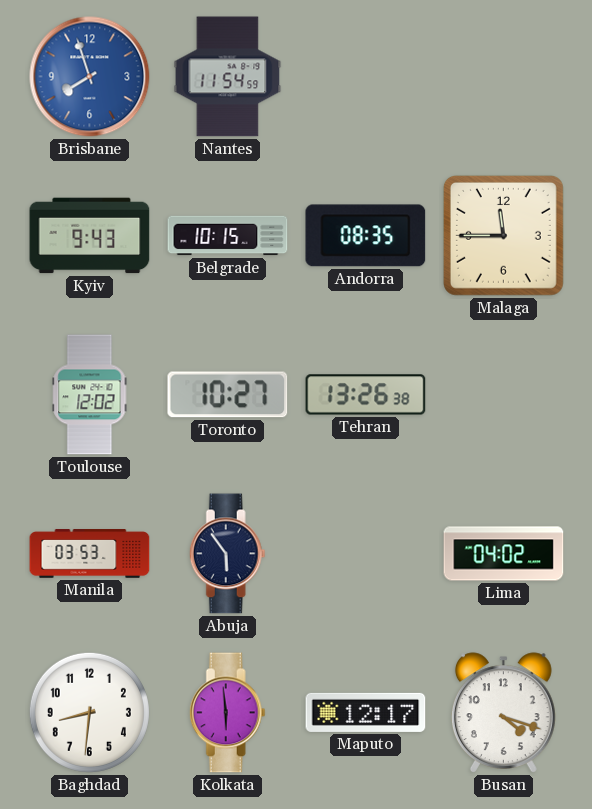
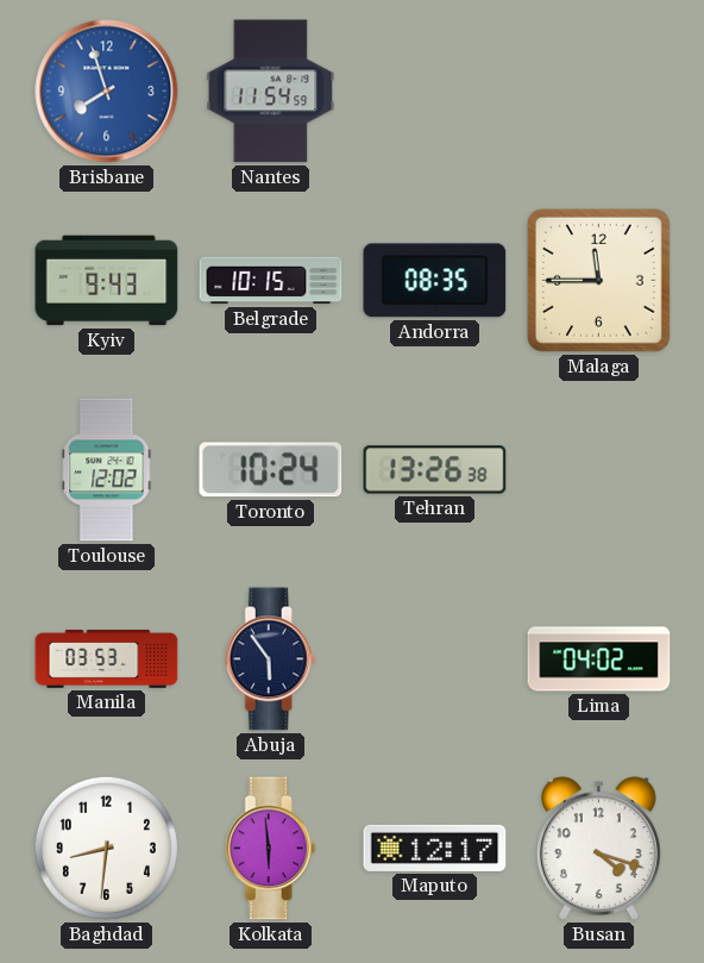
Toronto: 10:27 -> 10:24 (271, 470)
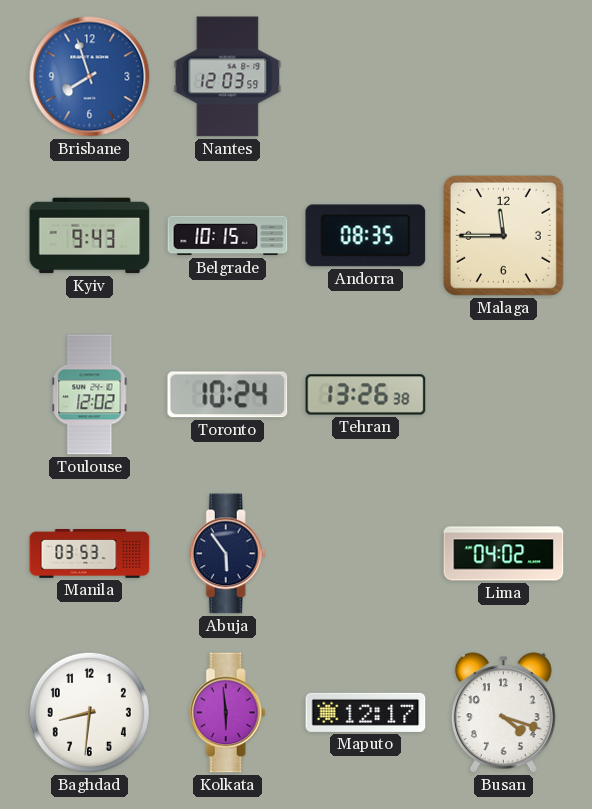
Nantes: 11:54 -> 12:03 (228, 77)
